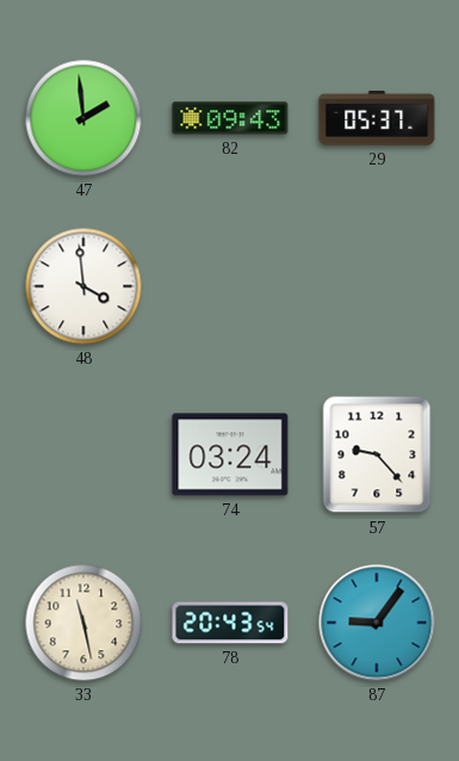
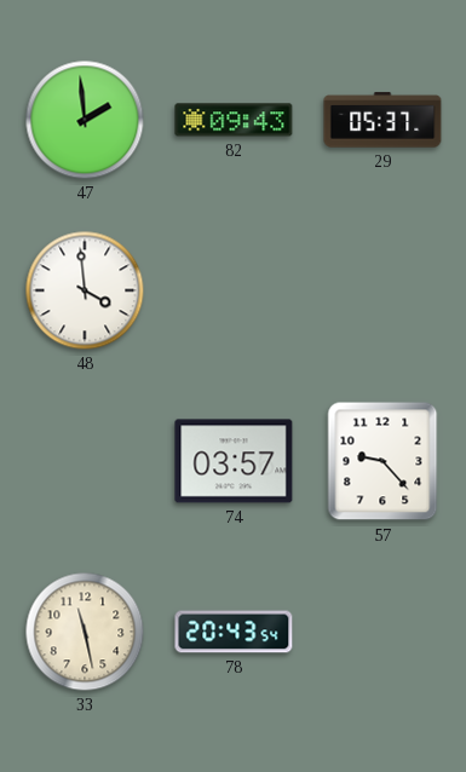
74: 03:24 -> 03:57 (234, 461)
87: 9:06 -> none (377, 623)
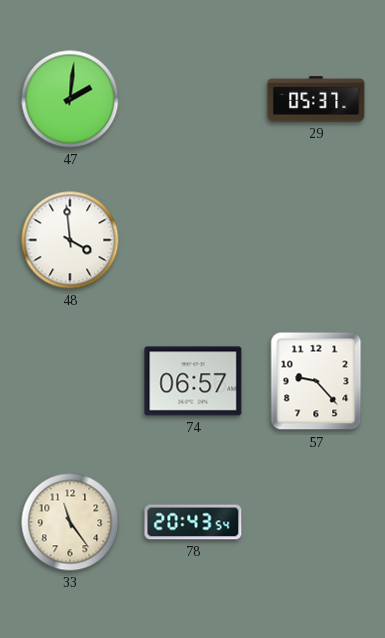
47: 1:59 -> 2:01 (70, 99)
82: 09:43 -> none (234, 120)
74: 03:57 -> 06:57 (193, 381)
33: 11:28 -> 11:24 (70, 522)
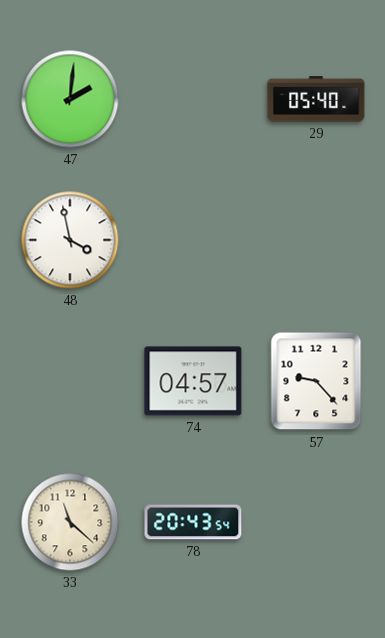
29: 05:37 -> 05:40 (316, 99)
48: 3:59 -> 3:58 (70, 240)
74: 06:57 -> 04:57 (193, 381)
33: 11:24 -> 11:22 (70, 522)
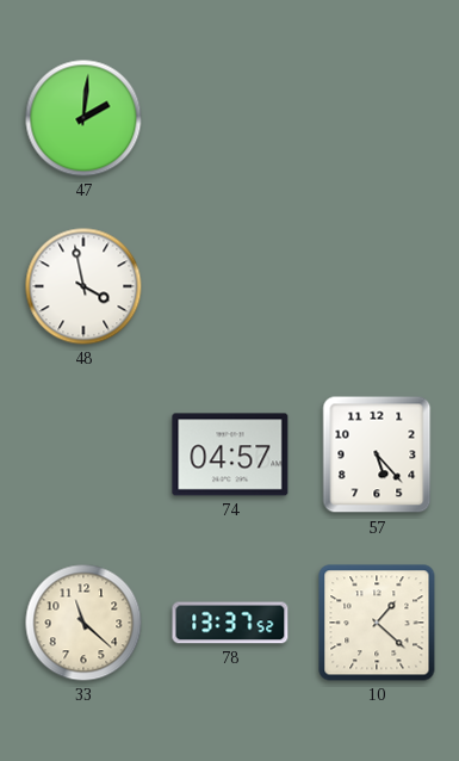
29: 05:40 -> none (316, 99)
57: 9:23 -> 5:23 (377, 454)
78: 20:43 -> 13:37 (230, 623)
10: none -> 1:22 (377, 623)
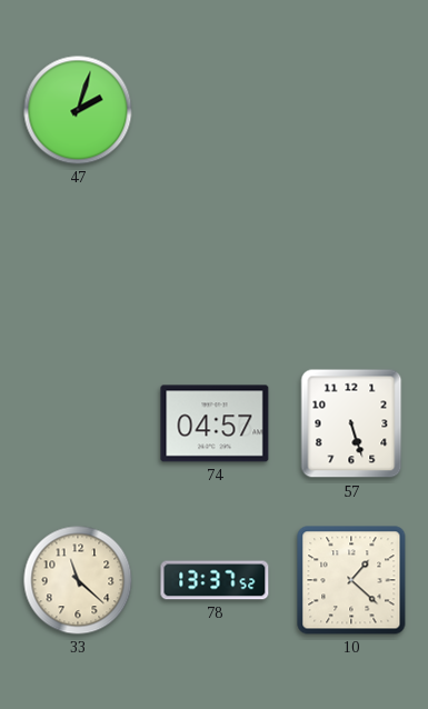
47: 2:01 -> 2:03 (78, 110)
48: 3:58 -> none (83, 286)
57: 5:23 -> 5:27 (351, 423)
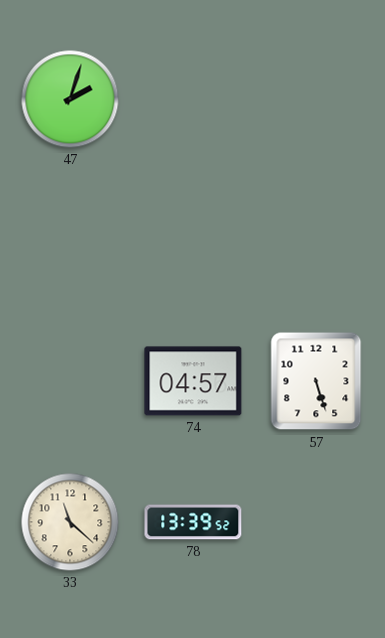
78: 13:37 -> 13:39 (193, 522)
10: 1:22 -> none (351, 580)
